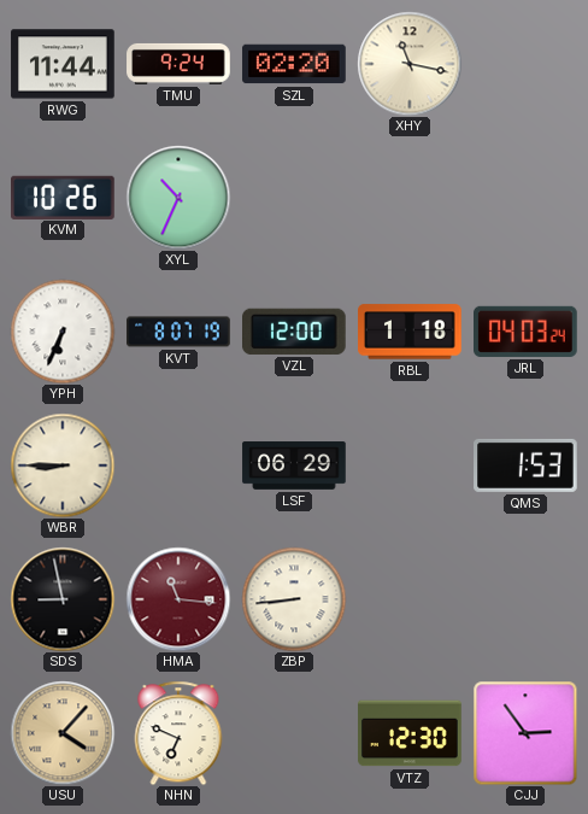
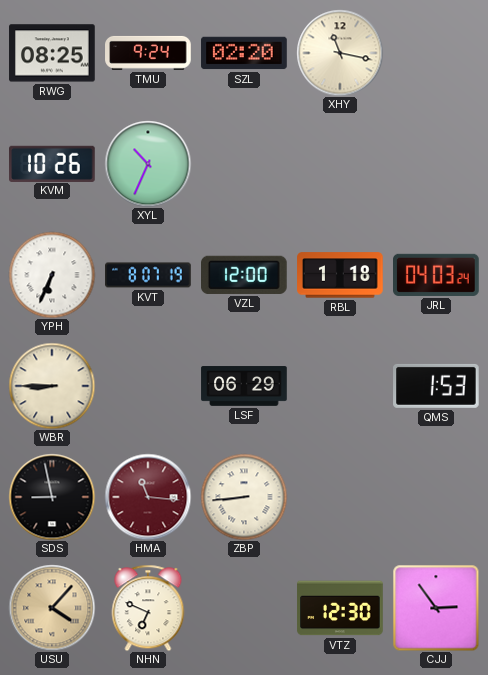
RWG: 11:44 -> 08:25 (52, 53)
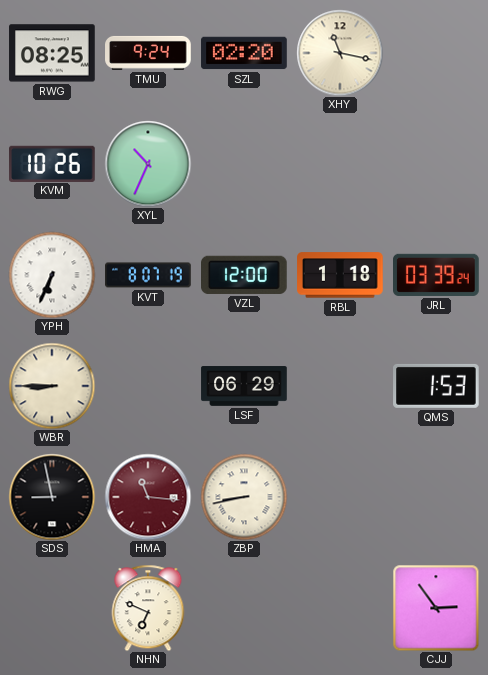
JRL: 04:03 -> 03:39 (436, 275)
ZBP: 8:44 -> 8:43 (244, 497)
USU: 4:07 -> none (52, 608)
VTZ: 12:30 -> none (340, 608)
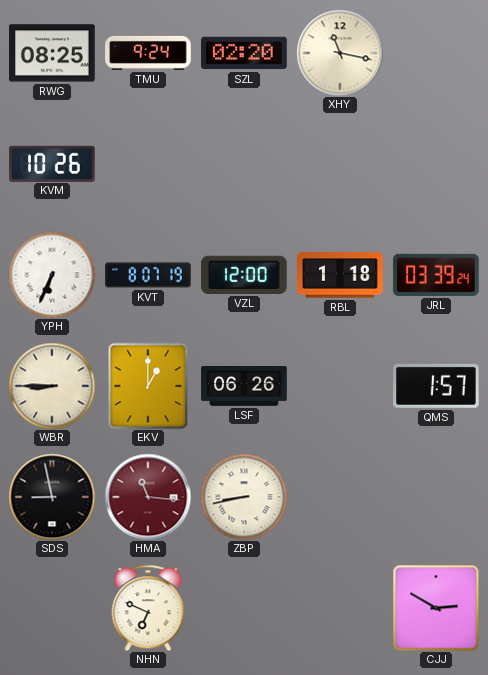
XYL: 10:34 -> none (148, 164)
EKV: none -> 1:00 (148, 386)
LSF: 06:29 -> 06:26 (244, 386)
QMS: 1:53 -> 1:57 (436, 386)
CJJ: 2:54 -> 2:50 (436, 608)
